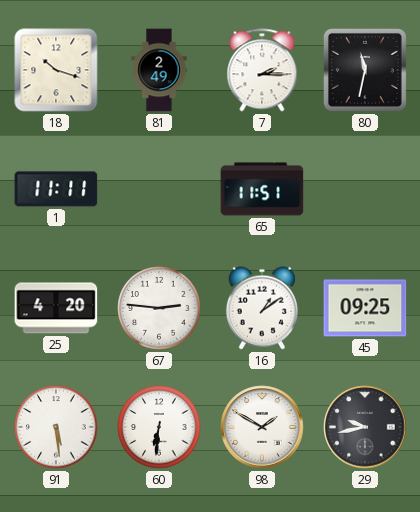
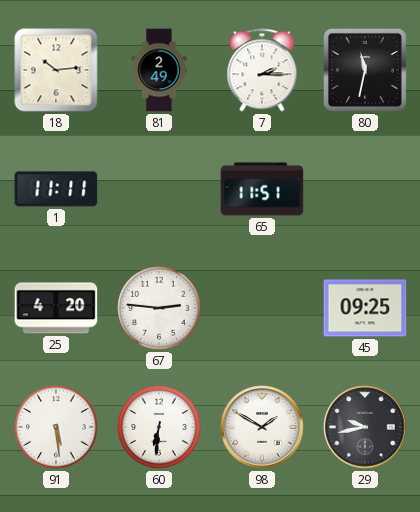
18: 10:18 -> 10:14 (56, 70)
16: 1:09 -> none (262, 308)
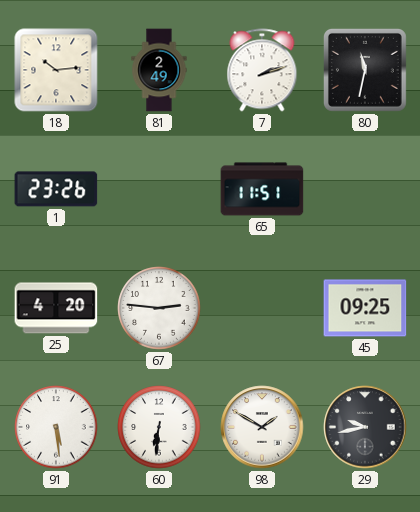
7: 2:15 -> 2:12 (262, 70)
1: 11:11 -> 23:26 (56, 189)
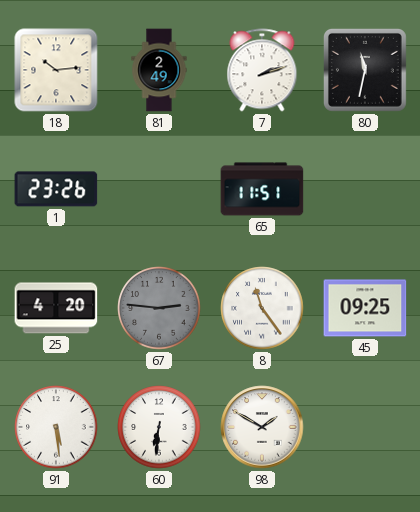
67 dial: white -> grey (159, 308)
8: none -> 11:24 (262, 308)
29: 9:43 -> none (365, 427)
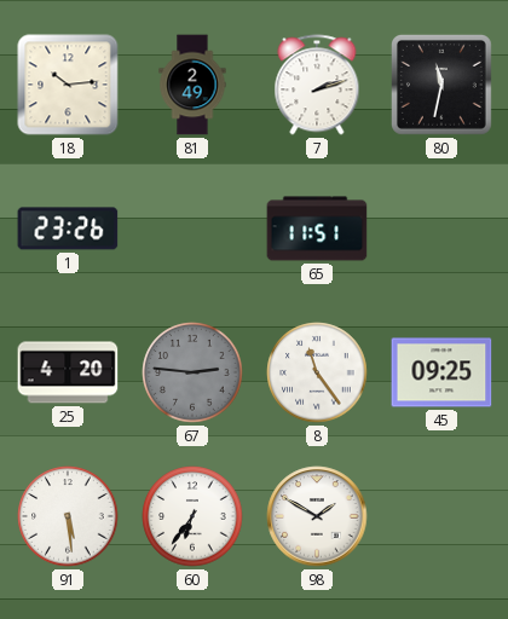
60: 6:31 -> 6:36 (192, 516)
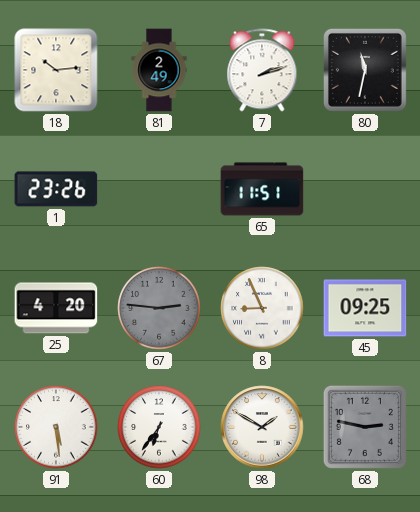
8: 11:24 -> 8:56 (262, 308)
68: none -> 2:47 (365, 427)
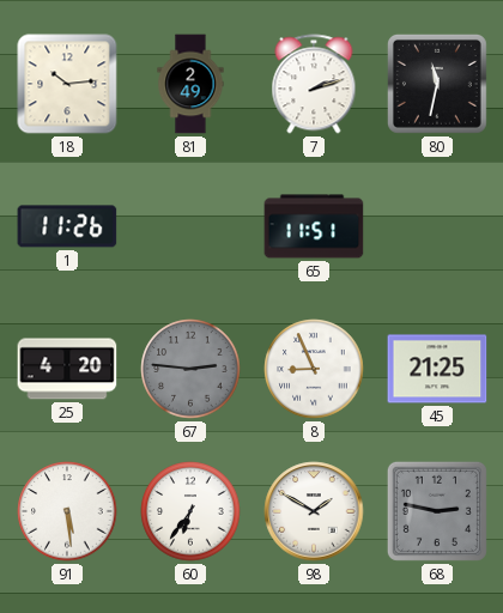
1: 23:26 -> 11:26 (67, 226)
45: 09:25 -> 21:25 (437, 369)
